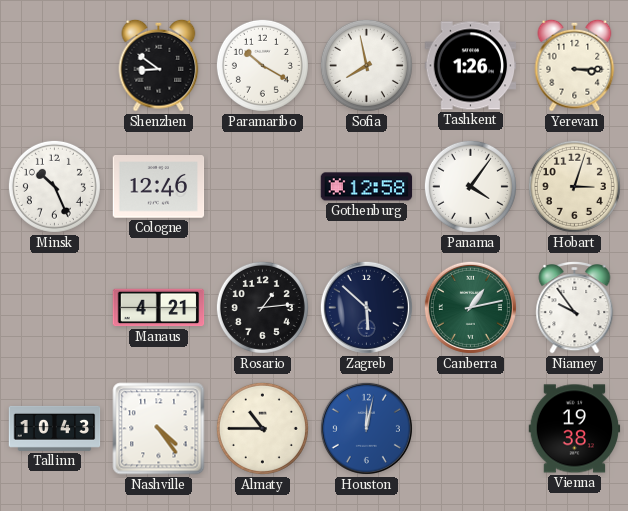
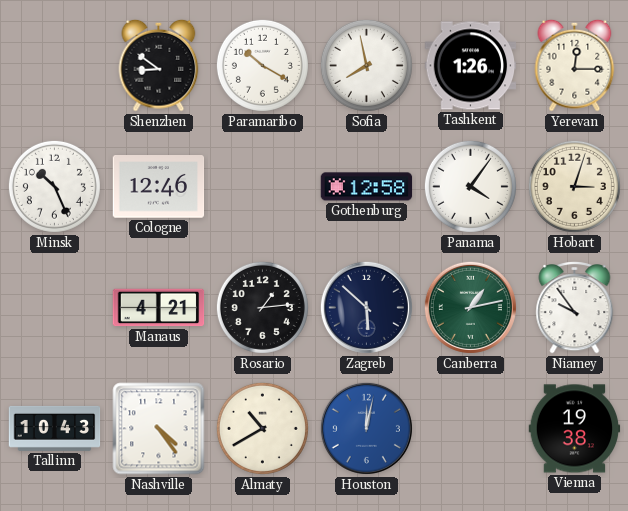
Yerevan: 3:15 -> 12:15 (575, 65)
Almaty: 10:45 -> 10:40 (262, 428)
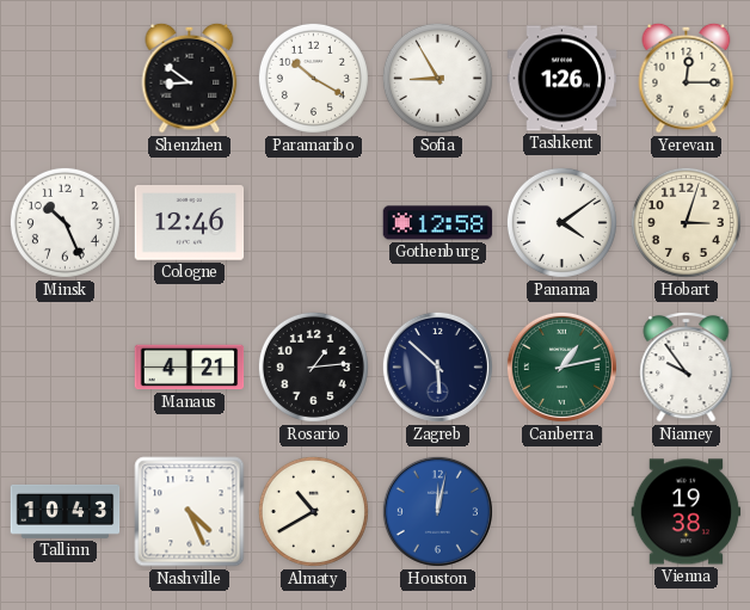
Sofia: 7:58 -> 8:55 (437, 78)
Panama: 4:06 -> 4:09 (561, 222)
Nashville: 4:24 -> 4:26 (190, 512)
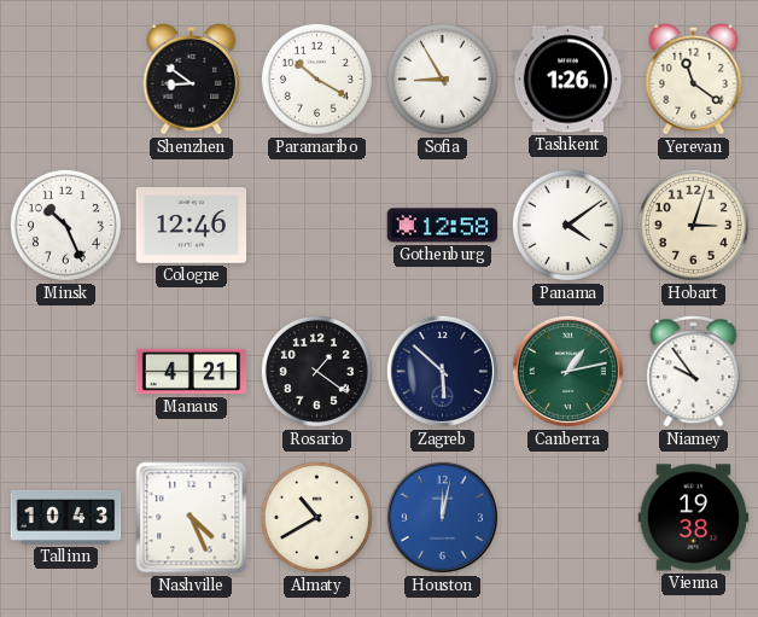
Yerevan: 12:15 -> 11:21 (694, 78)
Rosario: 1:14 -> 1:21 (316, 371)
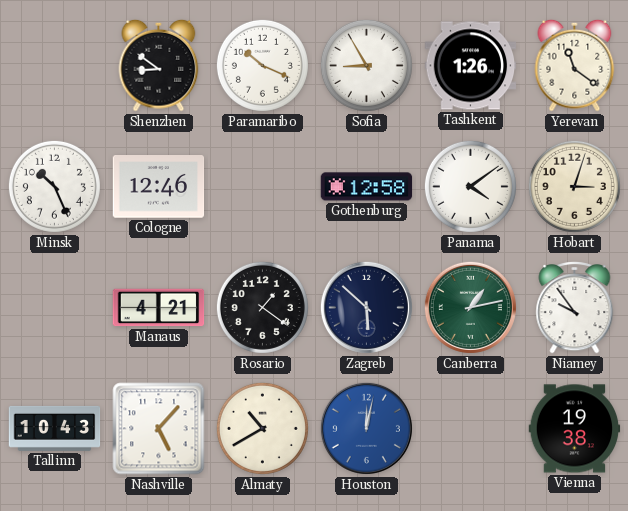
Paramaribo: 10:20 -> 10:19 (262, 65)
Nashville: 4:26 -> 5:07 (159, 429)
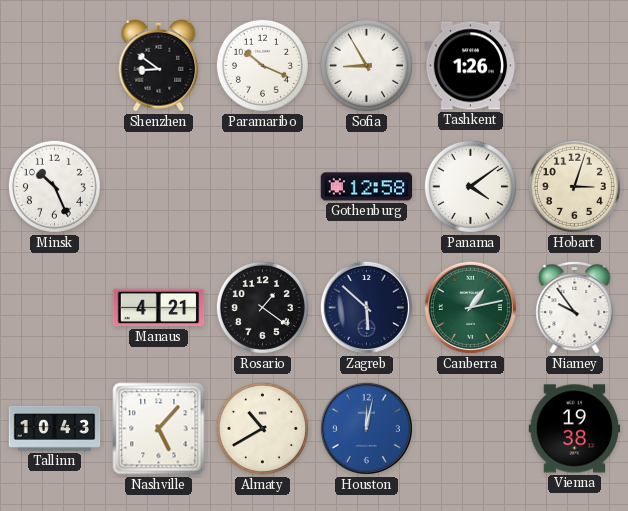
Yerevan: 11:21 -> none (575, 65)
Cologne: 12:46 -> none (159, 187)
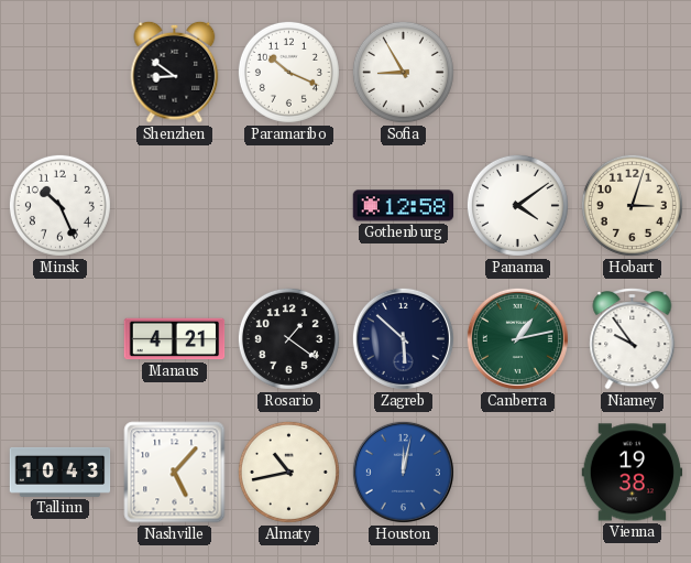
Tashkent: 1:26 -> none (471, 66)
Almaty: 10:40 -> 10:43 (288, 472)
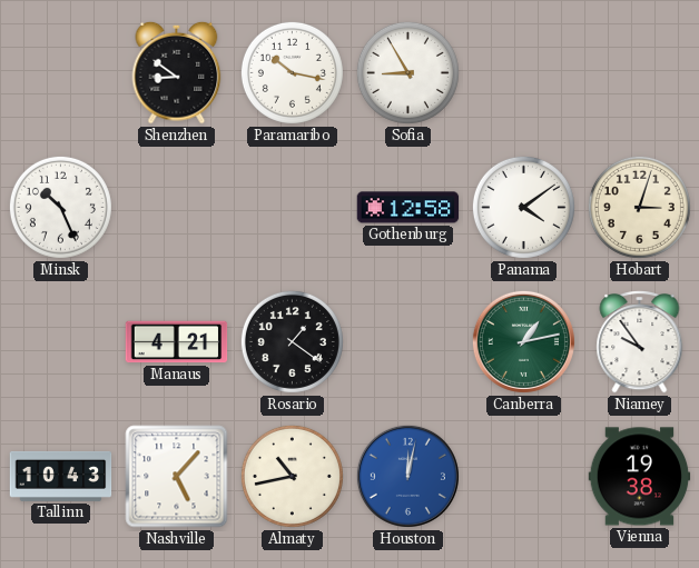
Paramaribo: 10:19 -> 10:17 (292, 72)
Zagreb: 5:52 -> none (403, 338)
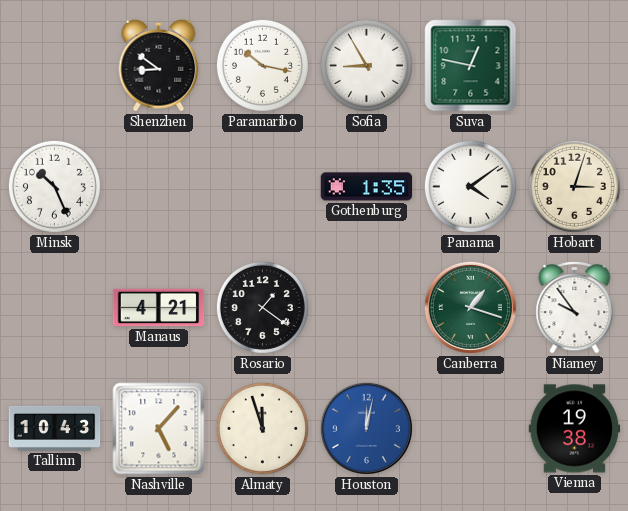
Suva: none -> 12:47 (471, 66)
Gothenburg: 12:58 -> 1:35 (367, 187)
Canberra: 1:13 -> 1:18 (470, 307)
Almaty: 10:43 -> 11:57 (262, 428)
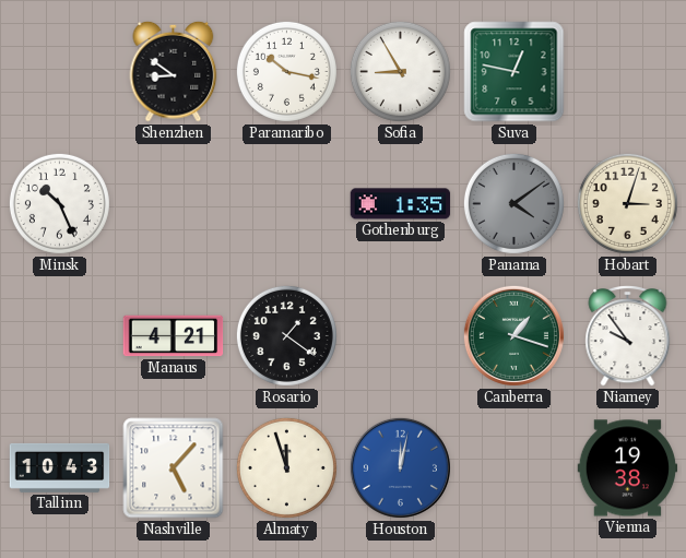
Panama dial: white -> grey (513, 203)
